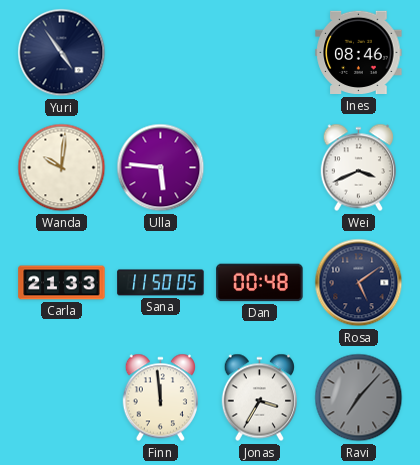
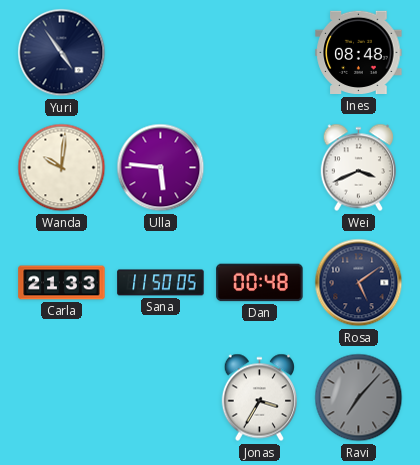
Ines: 08:46 -> 08:48 (359, 53)
Finn: 11:59 -> none (160, 398)
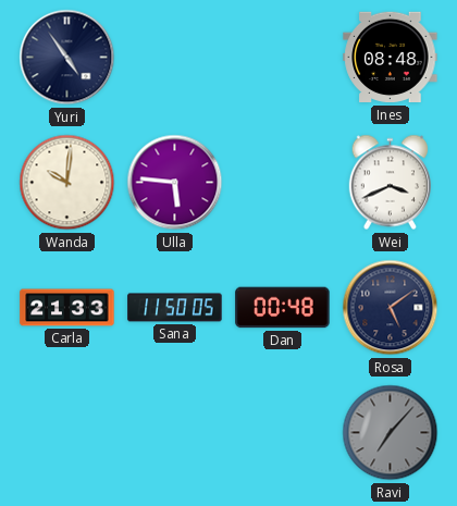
Jonas: 3:35 -> none (259, 398)
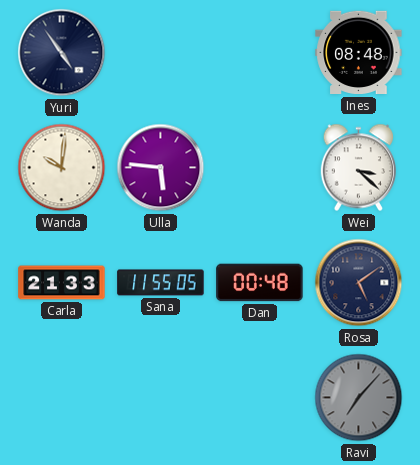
Wei: 3:41 -> 3:22 (358, 168)
Sana: 11:50 -> 11:55 (161, 283)
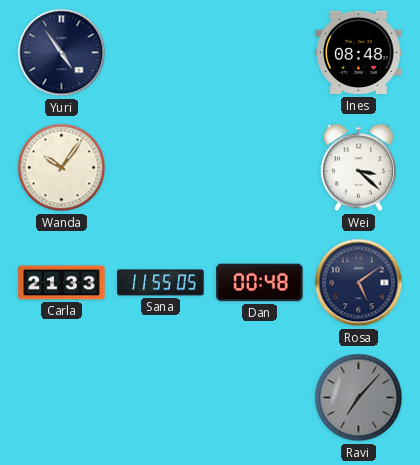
Wanda: 10:01 -> 10:06 (62, 168)
Ulla: 5:46 -> none (161, 168)
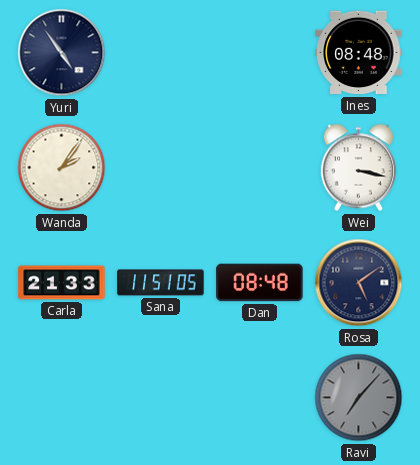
Wanda: 10:06 -> 2:06 (62, 168)
Wei: 3:22 -> 3:17 (358, 168)
Sana: 11:55 -> 11:51 (161, 283)
Dan: 00:48 -> 08:48 (260, 283)
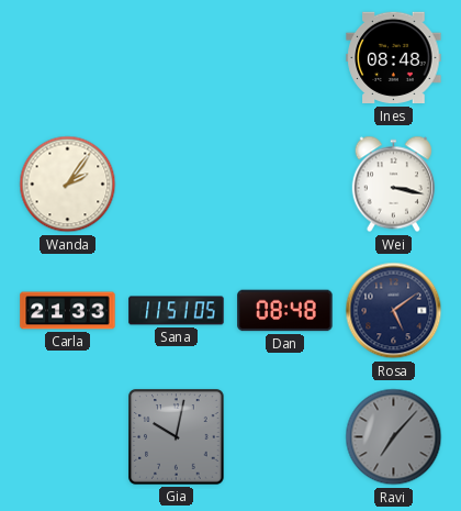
Yuri: 4:54 -> none (62, 53)
Gia: none -> 10:02 (177, 437)
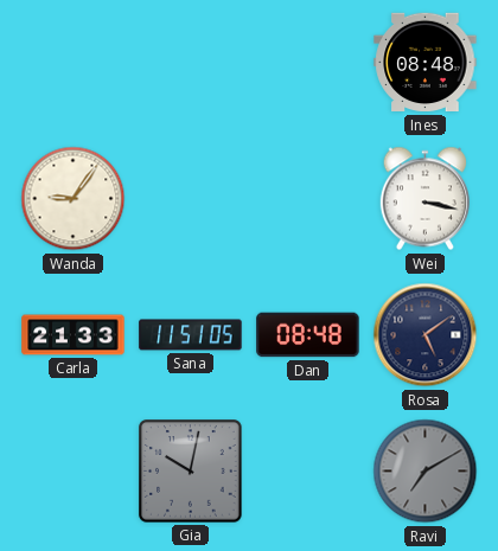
Wanda: 2:06 -> 9:06 (74, 199)
Ravi: 7:07 -> 7:10 (426, 472)
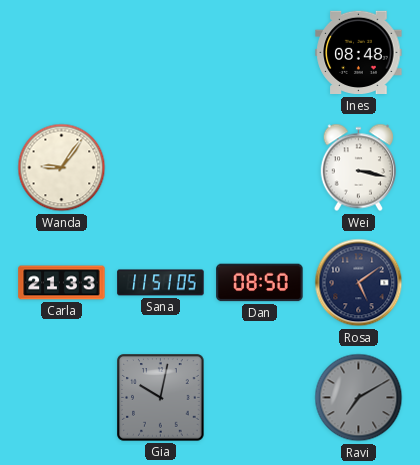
Dan: 08:48 -> 08:50 (260, 283)
